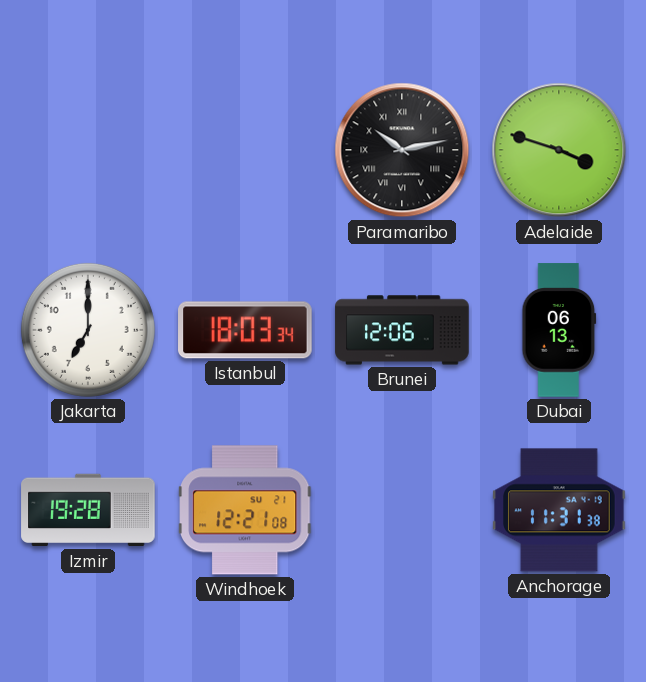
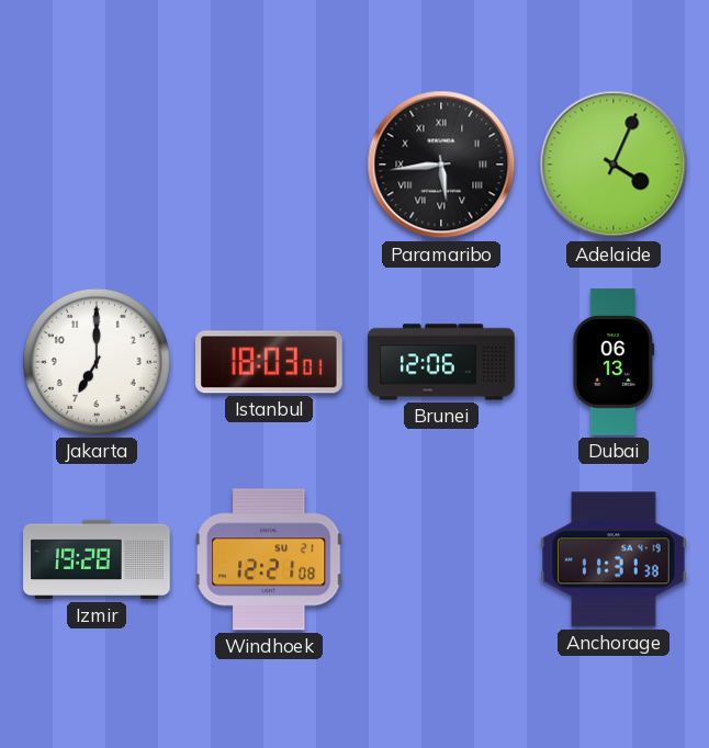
Paramaribo: 10:13 -> 5:44 (441, 165)
Adelaide: 3:48 -> 4:04 (614, 165)
Istanbul: 18:03:34 -> 18:03:01 (269, 362)
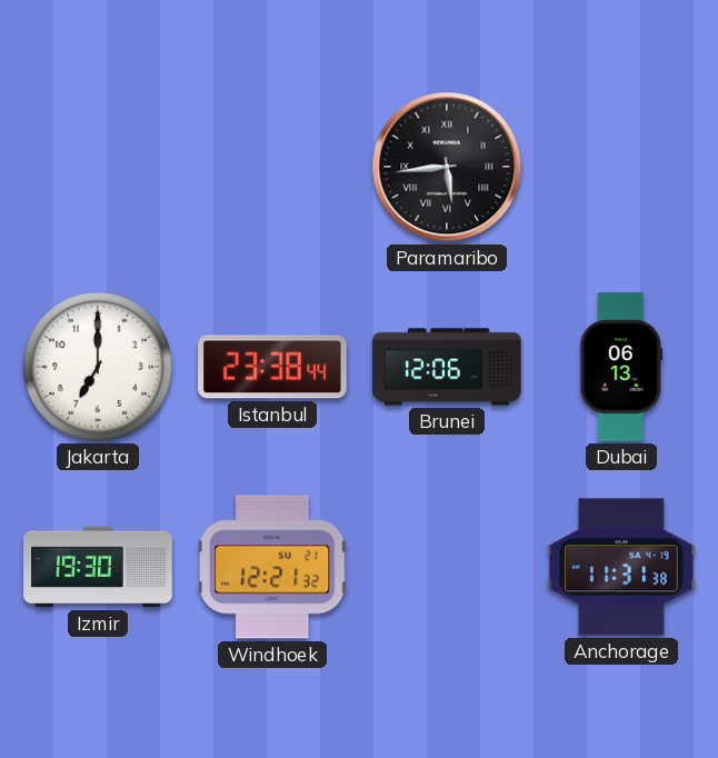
Adelaide: 4:04 -> none (614, 165)
Istanbul: 18:03 -> 23:38 (272, 367)
Izmir: 19:28 -> 19:30 (98, 567)
Windhoek: 12:21:08 -> 12:21:32 (272, 567)
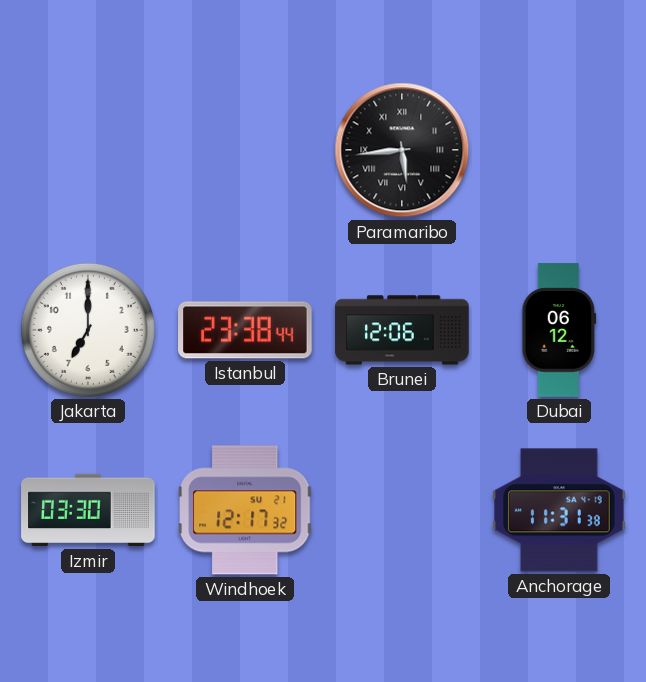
Dubai: 06:13 -> 06:12 (559, 330)
Izmir: 19:30 -> 03:30 (88, 510)
Windhoek: 12:21 -> 12:17 (245, 510)
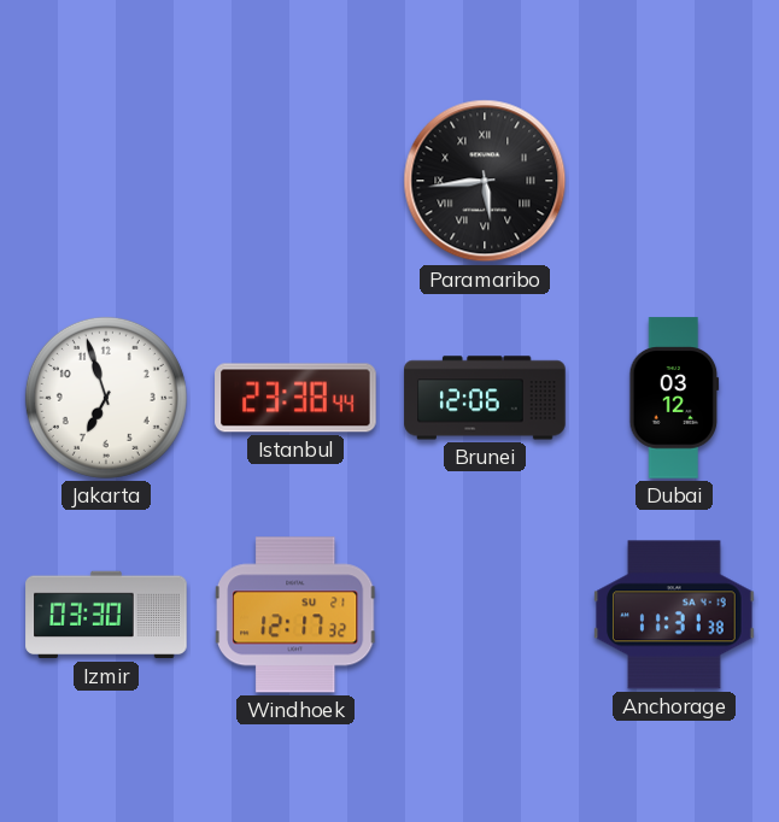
Jakarta: 7:00 -> 6:57 (106, 398)
Dubai: 06:12 -> 03:12 (674, 398)
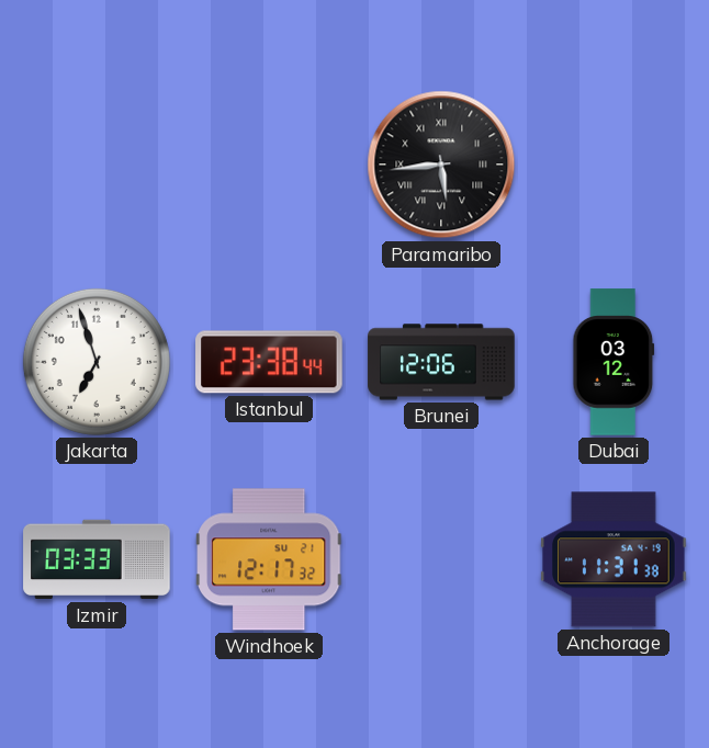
Izmir: 03:30 -> 03:33 (97, 559)
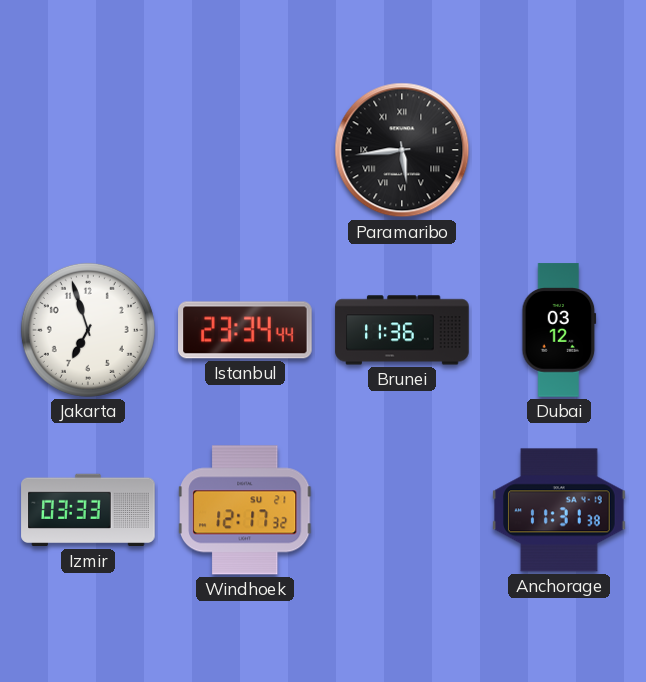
Istanbul: 23:38 -> 23:34 (245, 330)
Brunei: 12:06 -> 11:36 (402, 330)
